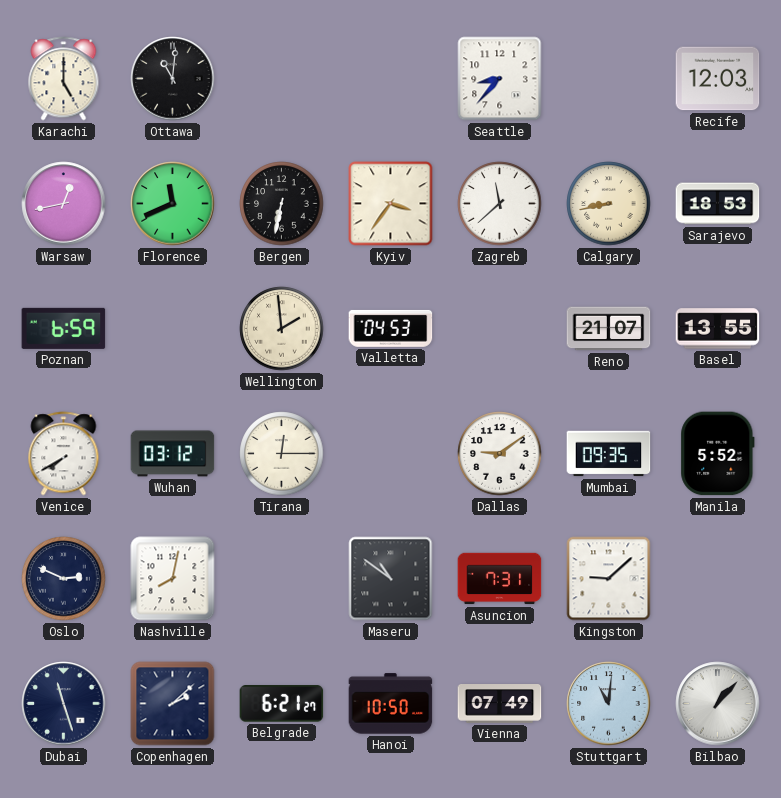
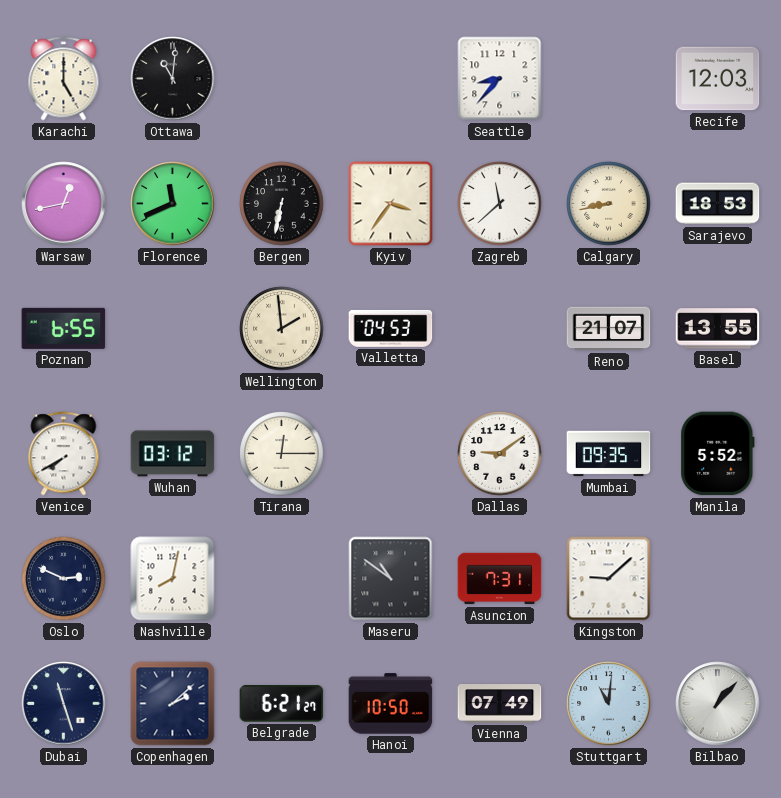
Poznan: 6:59 -> 6:55 (64, 328)
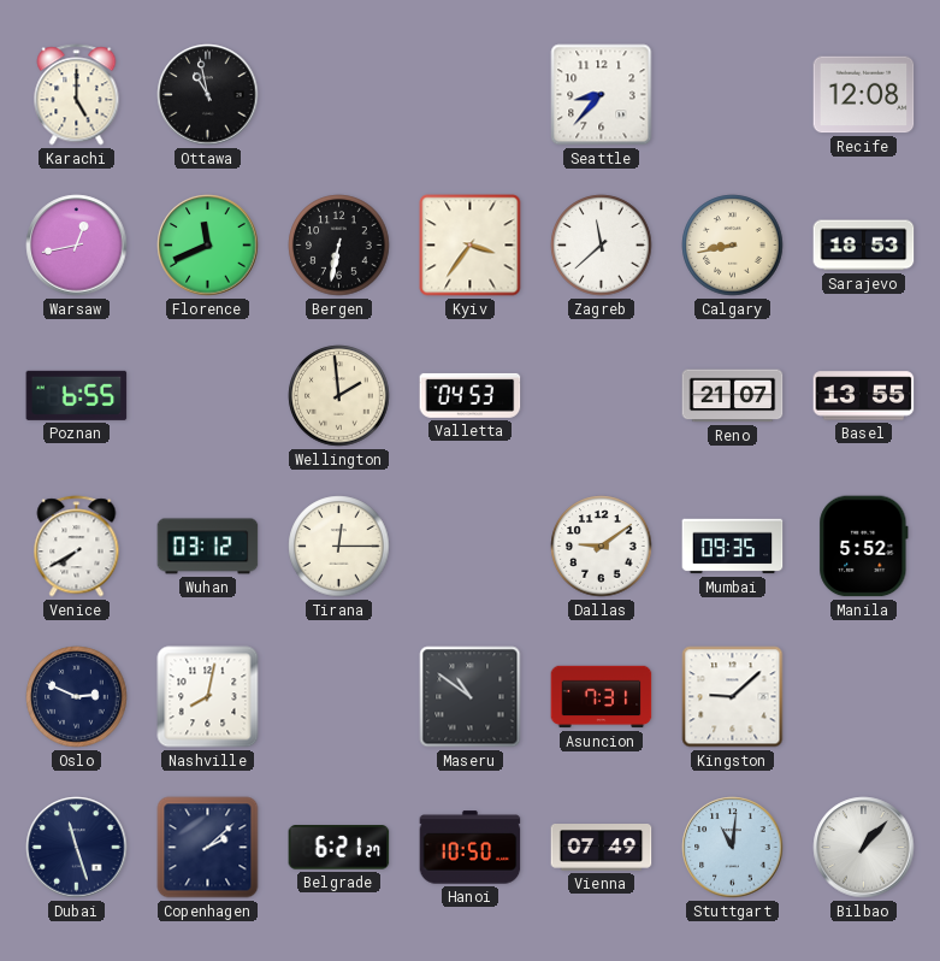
Ottawa: 11:01 -> 10:58 (208, 95)
Recife: 12:03 -> 12:08 (864, 95)
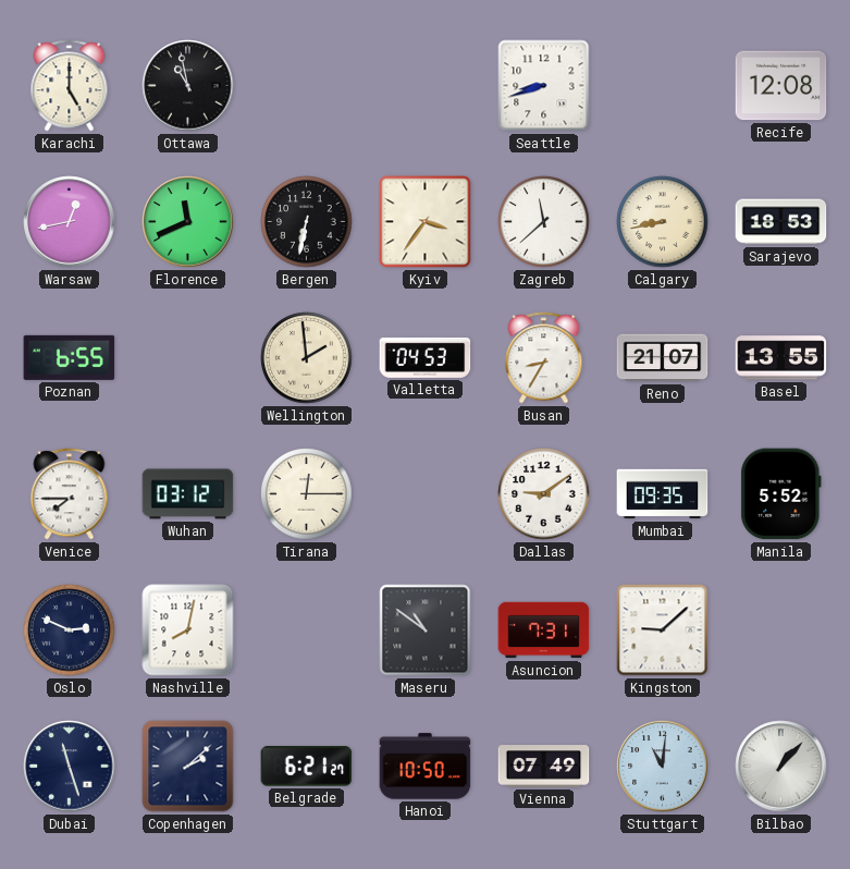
Seattle: 8:37 -> 8:42 (544, 86)
Busan: none -> 8:35 (544, 358)
Venice: 7:40 -> 7:45 (70, 494)
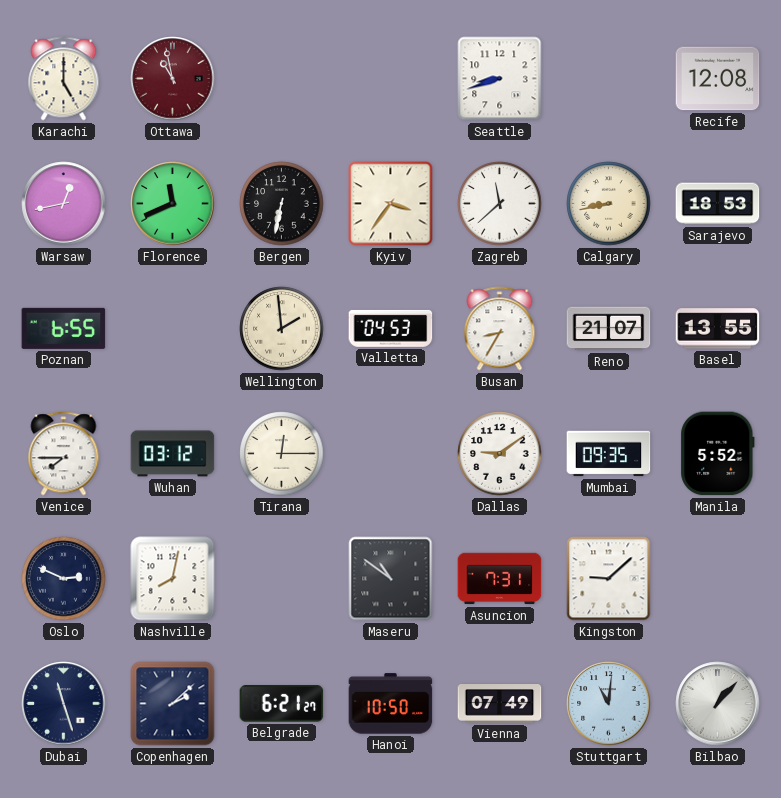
Ottawa dial: black -> burgundy (173, 79)
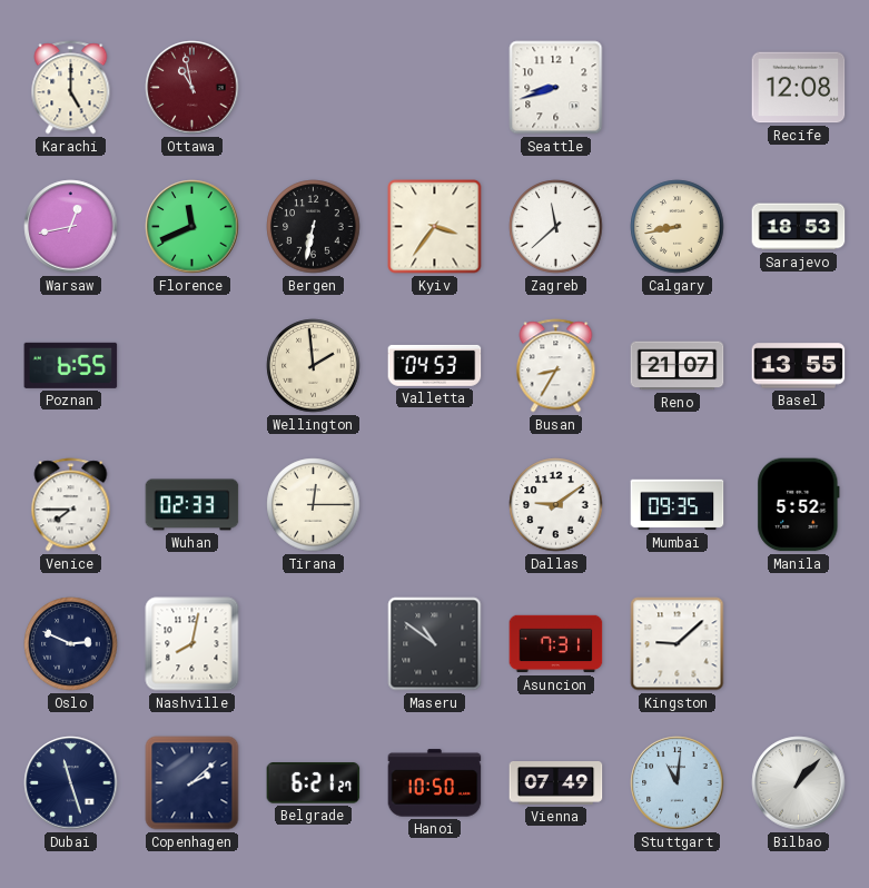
Wuhan: 03:12 -> 02:33 (192, 505)
